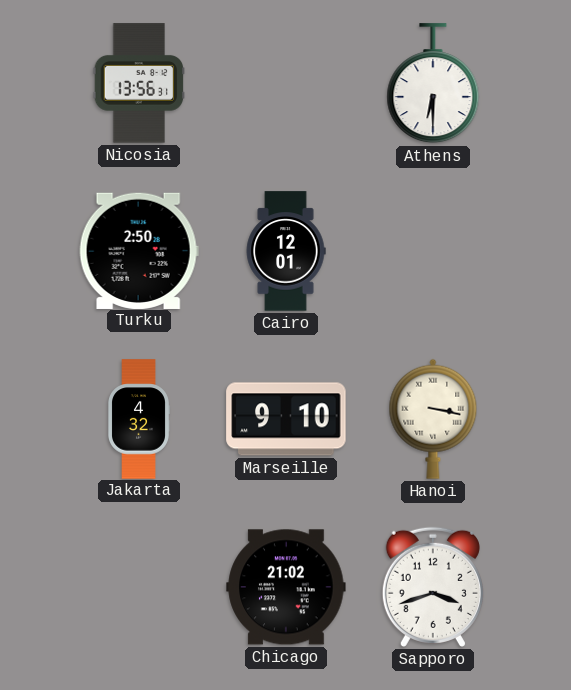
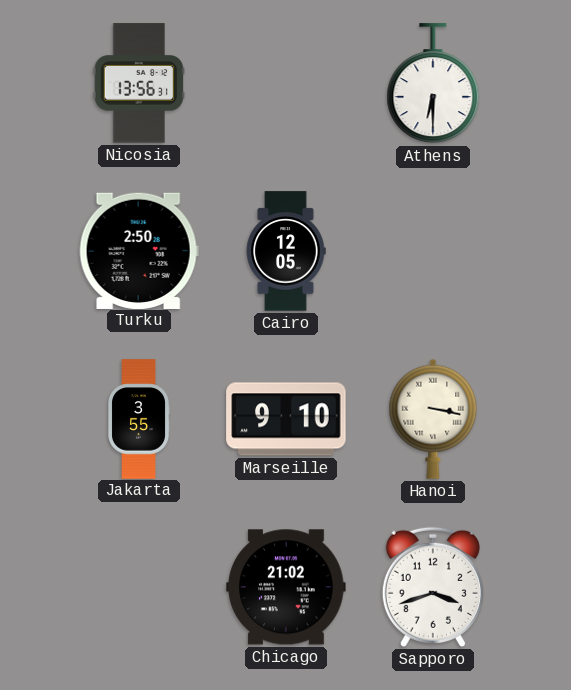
Cairo: 12:01 -> 12:05 (286, 251)
Jakarta: 4:32 -> 3:55 (139, 419)
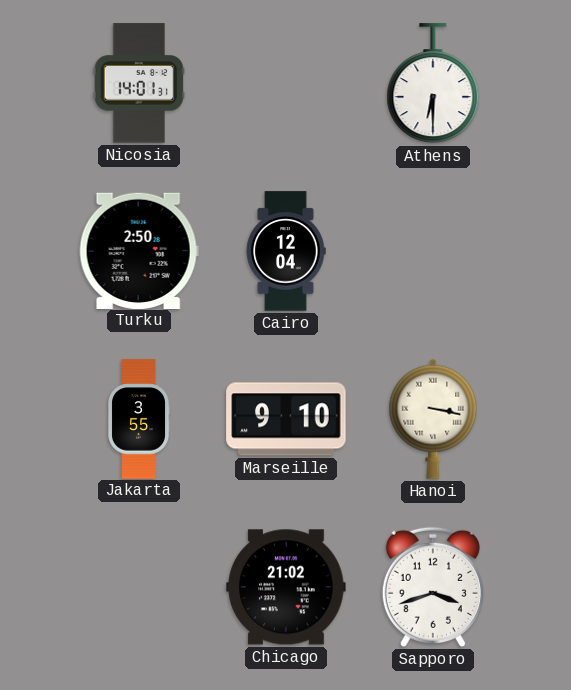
Nicosia: 13:56 -> 14:01 (139, 83)
Cairo: 12:05 -> 12:04 (286, 251)
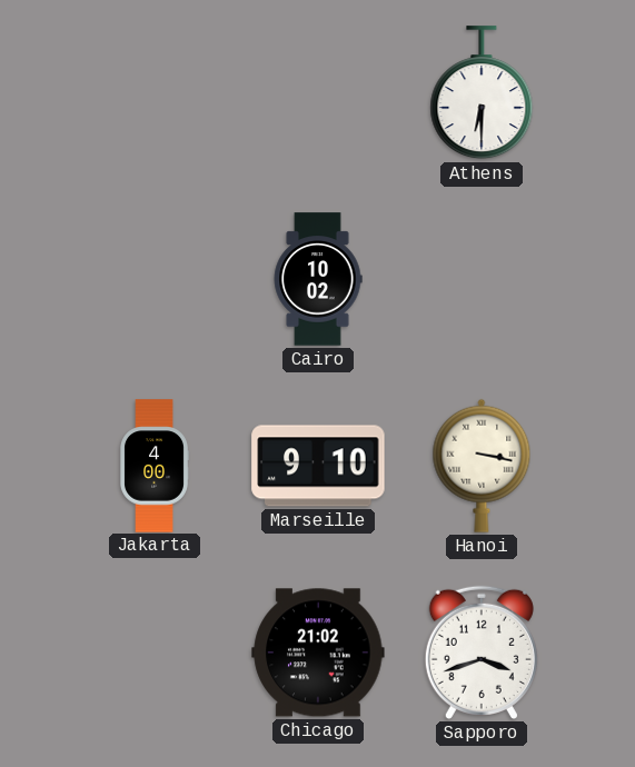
Nicosia: 14:01 -> none (139, 83)
Turku: 2:50 -> none (139, 250)
Cairo: 12:04 -> 10:02 (318, 279)
Jakarta: 3:55 -> 4:00 (155, 466)
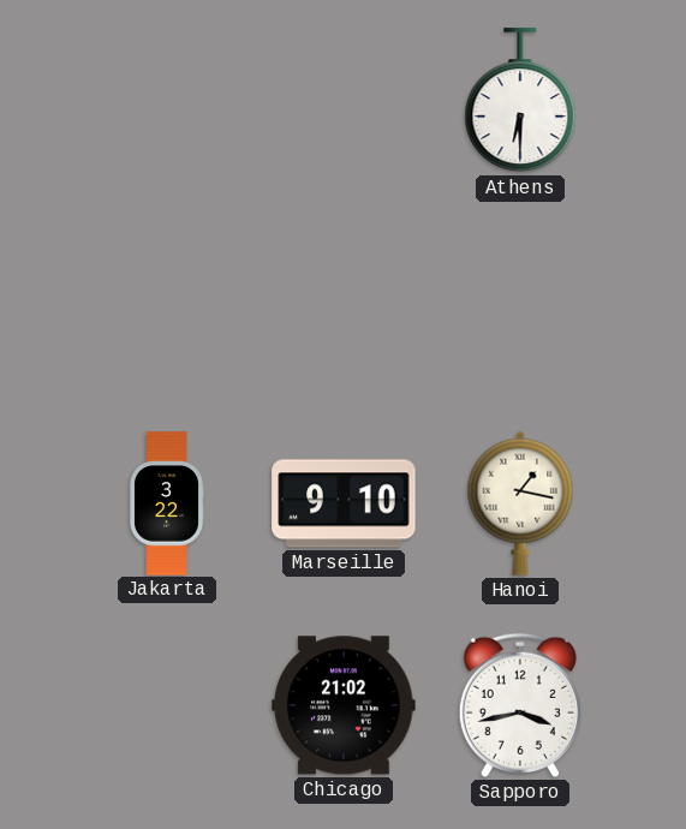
Cairo: 10:02 -> none (318, 279)
Jakarta: 4:00 -> 3:22 (167, 503)
Hanoi: 3:17 -> 1:17 (520, 503)
Sapporo: 3:42 -> 3:43 (520, 705)
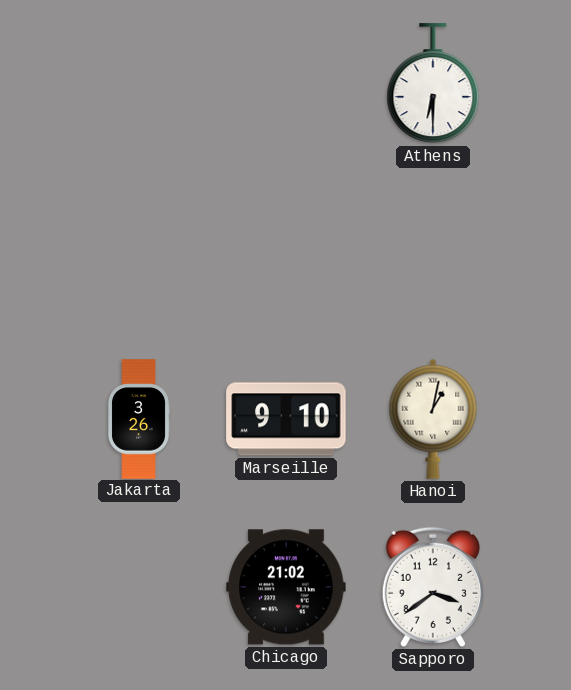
Jakarta: 3:22 -> 3:26 (139, 419)
Hanoi: 1:17 -> 1:02 (433, 419)
Sapporo: 3:43 -> 3:39 (433, 587)
